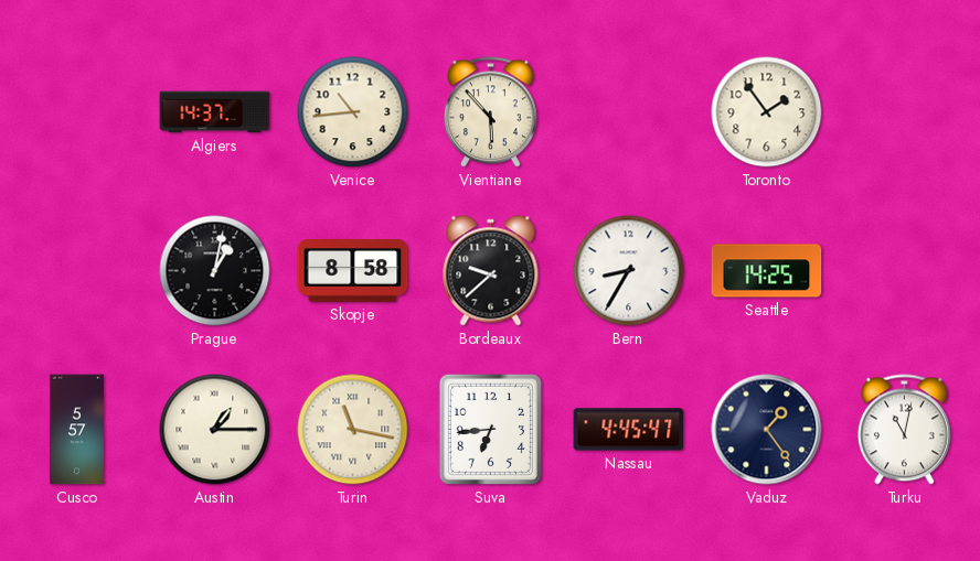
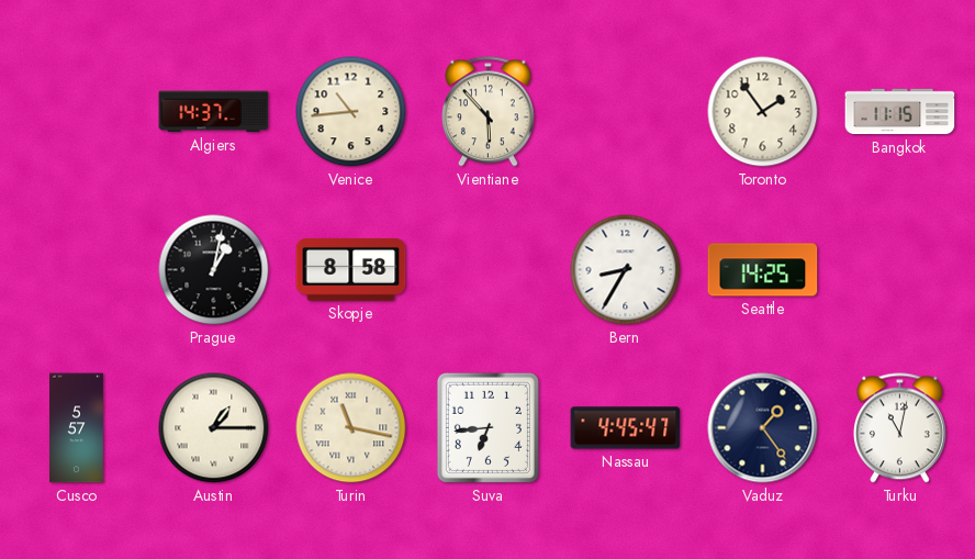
Bangkok: none -> 11:15 (900, 112)
Bordeaux: 9:38 -> none (491, 271)
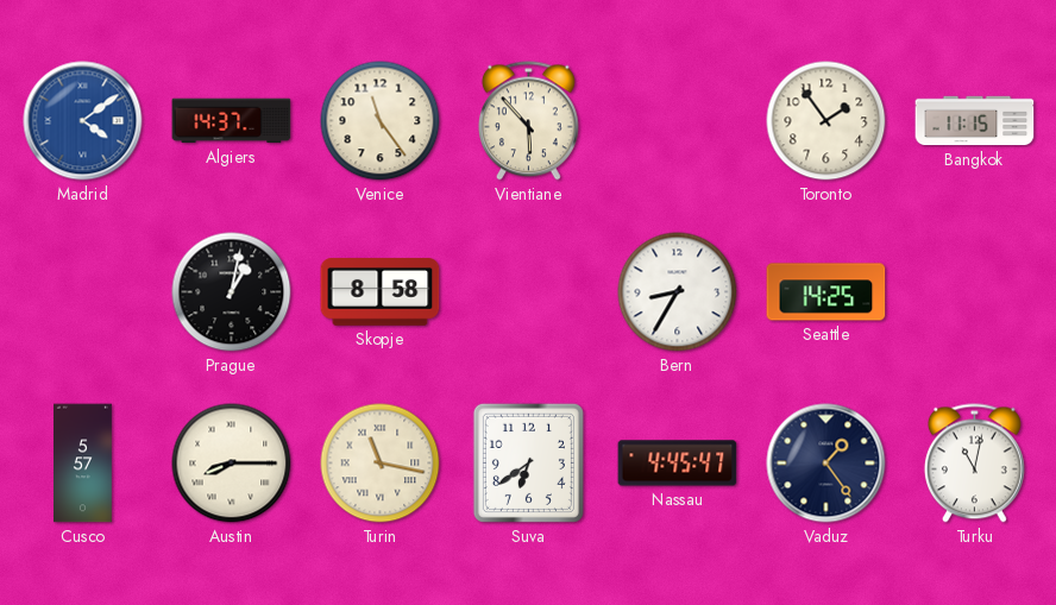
Madrid: none -> 4:09 (83, 121)
Venice: 10:44 -> 11:24 (381, 121)
Austin: 1:15 -> 8:15 (232, 464)
Suva: 6:44 -> 6:39 (528, 462)
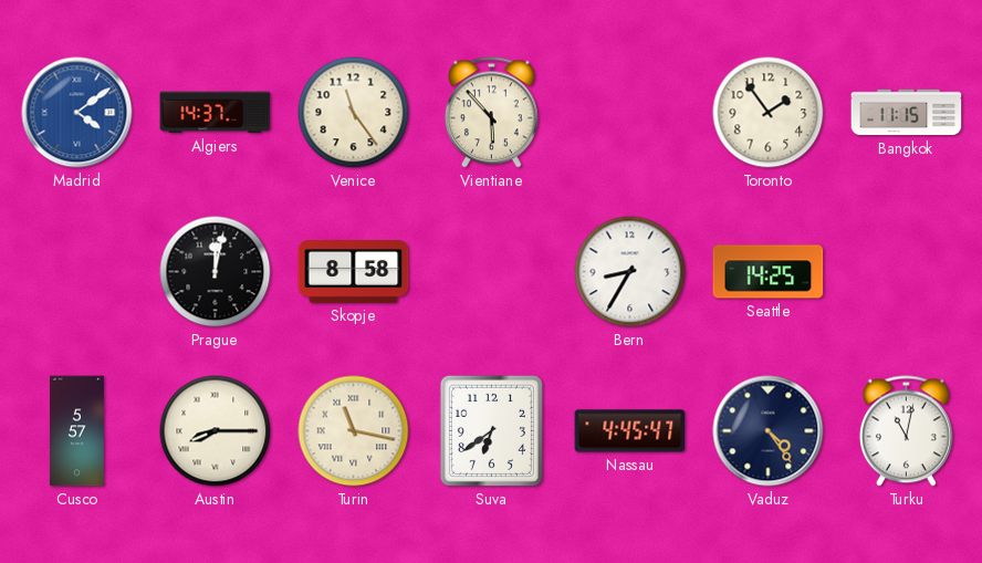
Prague: 1:02 -> 12:02 (216, 272)
Vaduz: 1:24 -> 4:24 (769, 431)
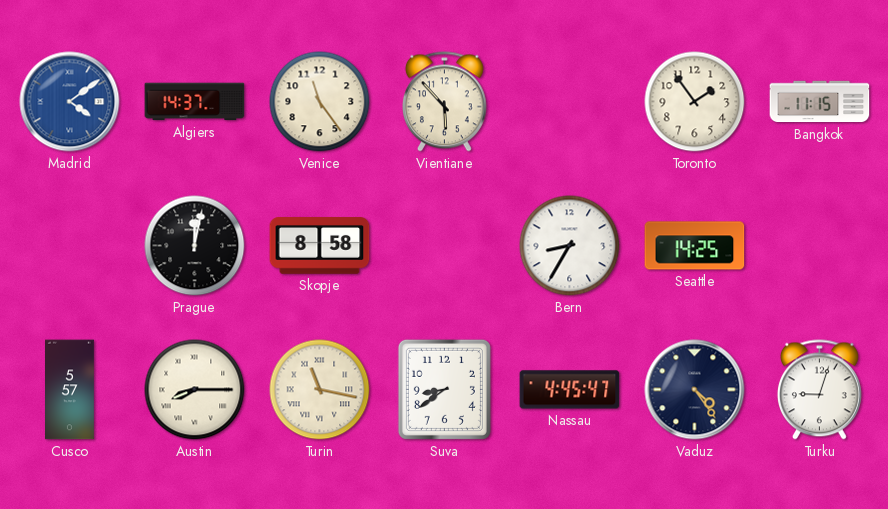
Suva: 6:39 -> 8:39 (444, 389)
Turku: 11:02 -> 9:03 (819, 390)
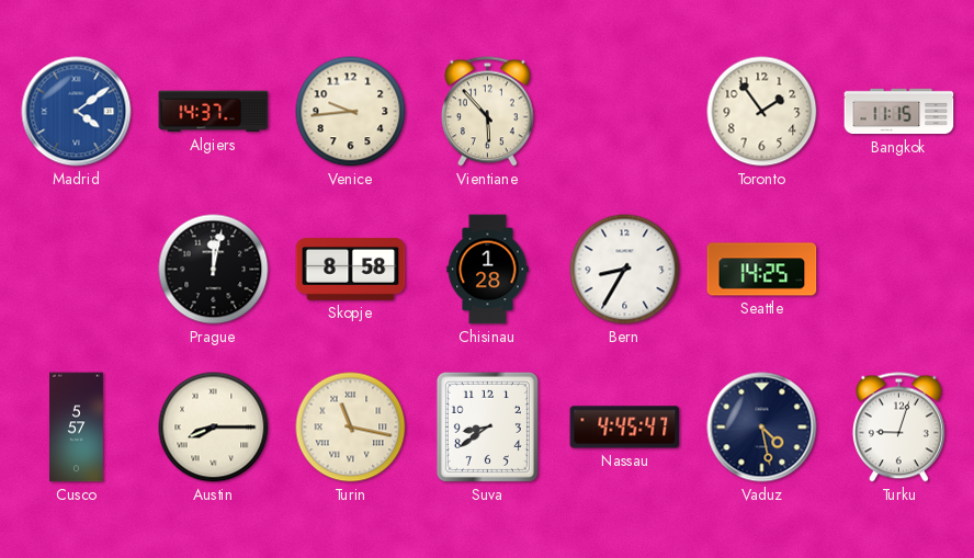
Venice: 11:24 -> 9:44 (351, 112)
Chisinau: none -> 1:28 (488, 270)
Vaduz: 4:24 -> 4:28 (762, 428)
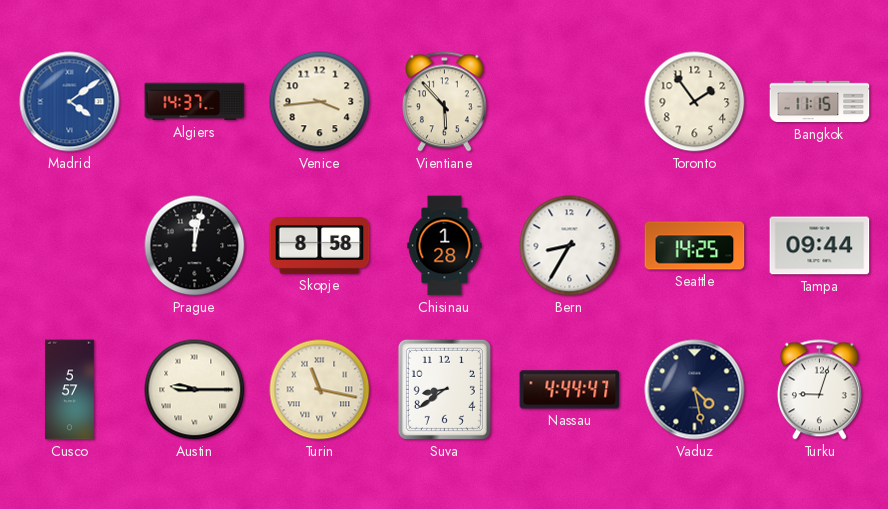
Venice: 9:44 -> 3:44 (320, 102)
Tampa: none -> 09:44 (820, 246)
Austin: 8:15 -> 9:15 (195, 390)
Nassau: 4:45 -> 4:44 (570, 390)
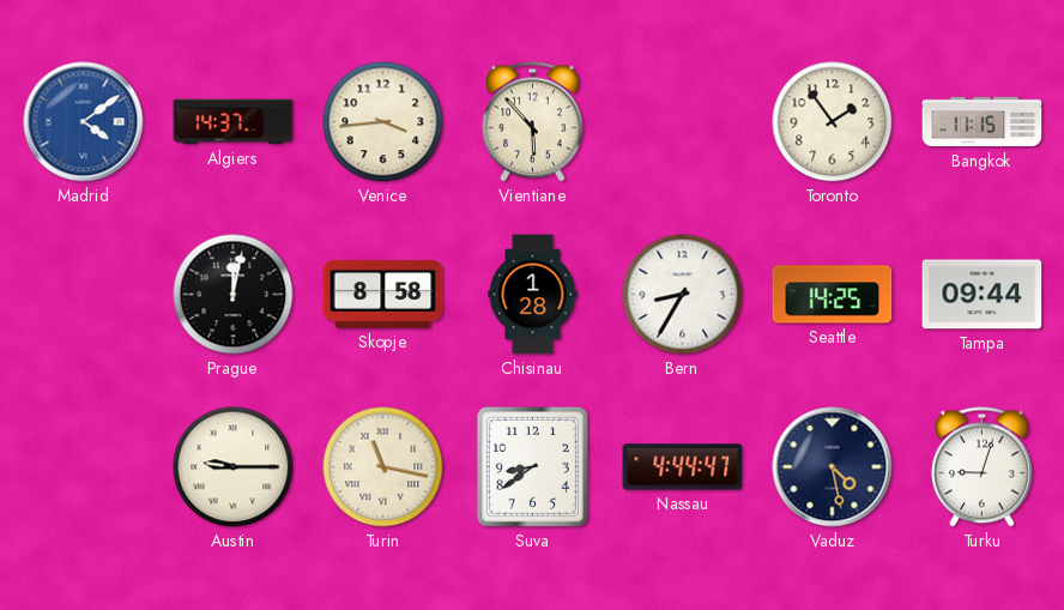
Cusco: 5:57 -> none (70, 390)
